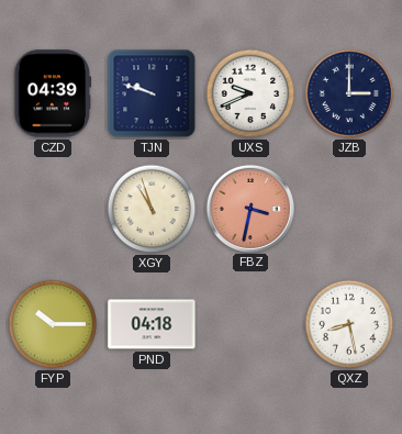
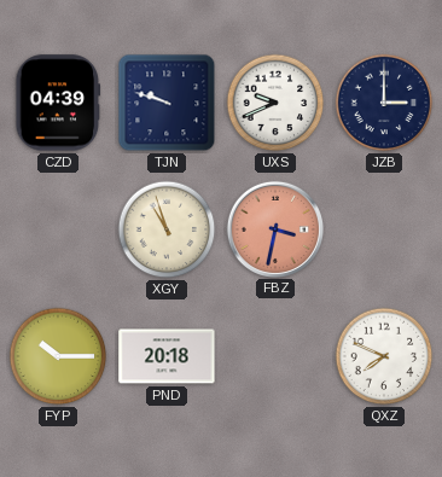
PND: 04:18 -> 20:18 (167, 356)
QXZ: 8:28 -> 7:49 (384, 356)
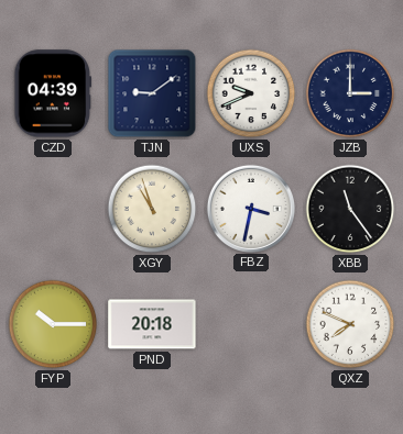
TJN: 9:48 -> 9:09 (152, 93)
FBZ dial: salmon -> white (250, 208)
XBB: none -> 11:24 (350, 209)
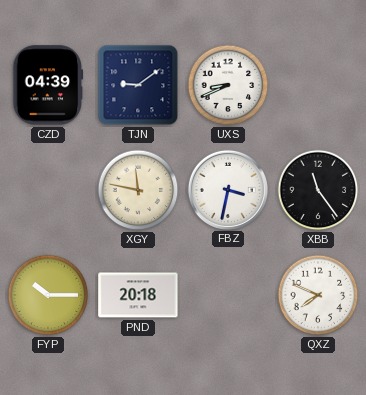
UXS: 9:41 -> 8:41 (228, 85)
JZB: 3:00 -> none (350, 93)
XGY: 10:57 -> 11:47 (138, 190)
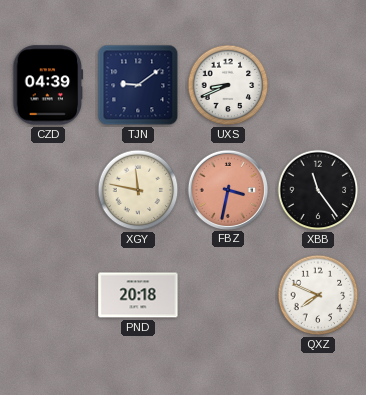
FBZ dial: white -> salmon (227, 189)
FYP: 10:15 -> none (48, 295)
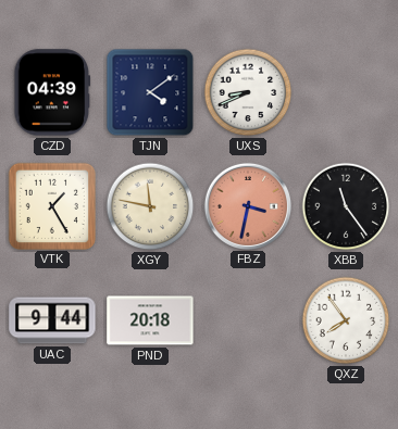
TJN: 9:09 -> 4:09 (150, 92)
VTK: none -> 1:25 (51, 205)
UAC: none -> 9:44 (52, 320)
QXZ: 7:49 -> 7:54 (346, 320)
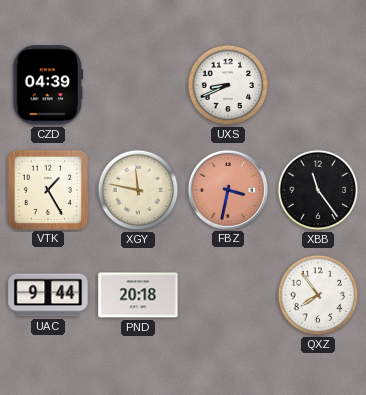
TJN: 4:09 -> none (150, 92)
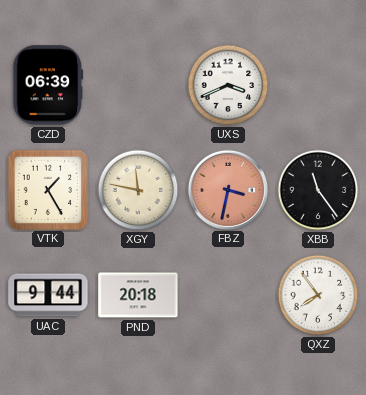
CZD: 04:39 -> 06:39 (48, 85)
UXS: 8:41 -> 3:41 (228, 85)
